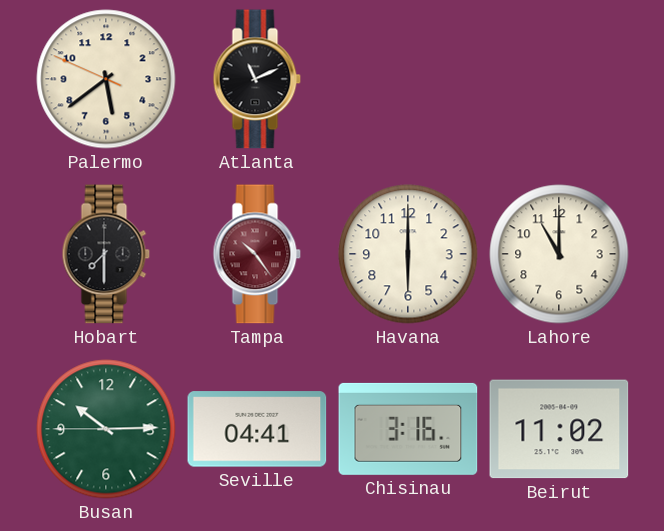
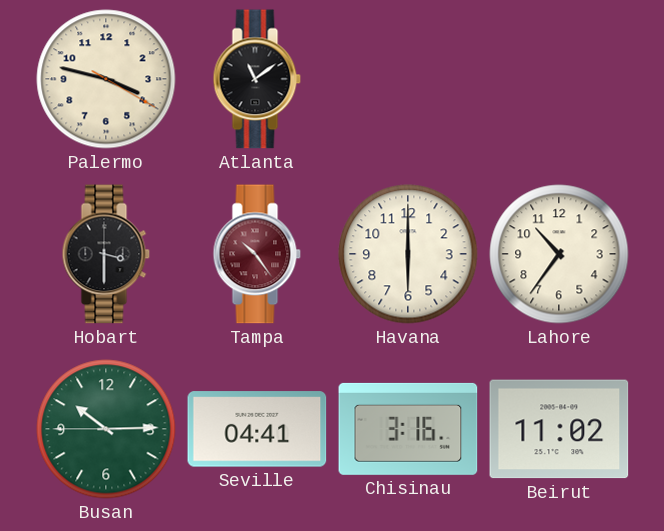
Palermo: 5:38 -> 3:47 (106, 79)
Atlanta: 11:11 -> 11:09 (257, 79)
Hobart: 7:30 -> 3:30 (106, 254)
Lahore: 11:00 -> 10:36 (559, 254)
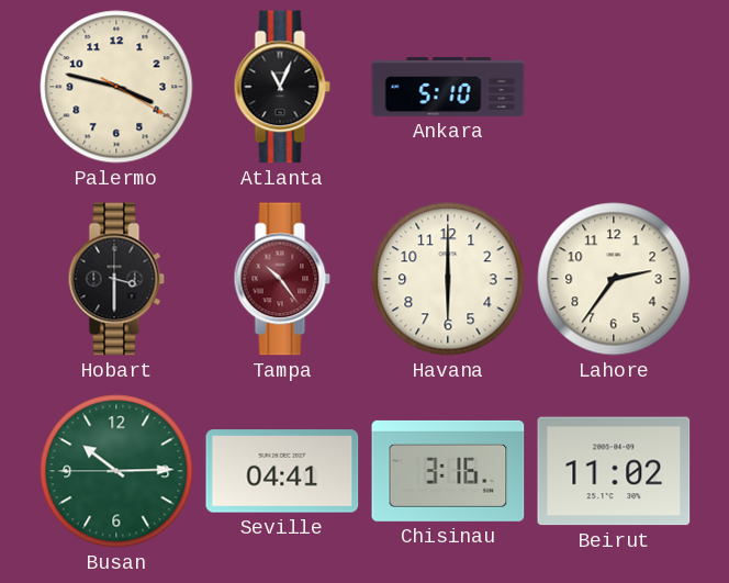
Atlanta: 11:09 -> 11:04 (282, 87)
Ankara: none -> 5:10 (448, 87)
Lahore: 10:36 -> 2:36 (614, 279)
